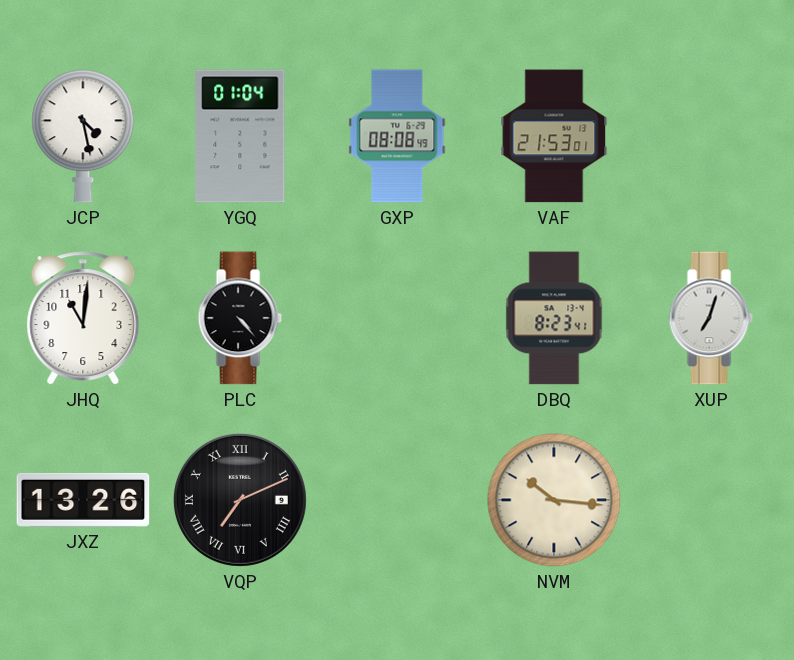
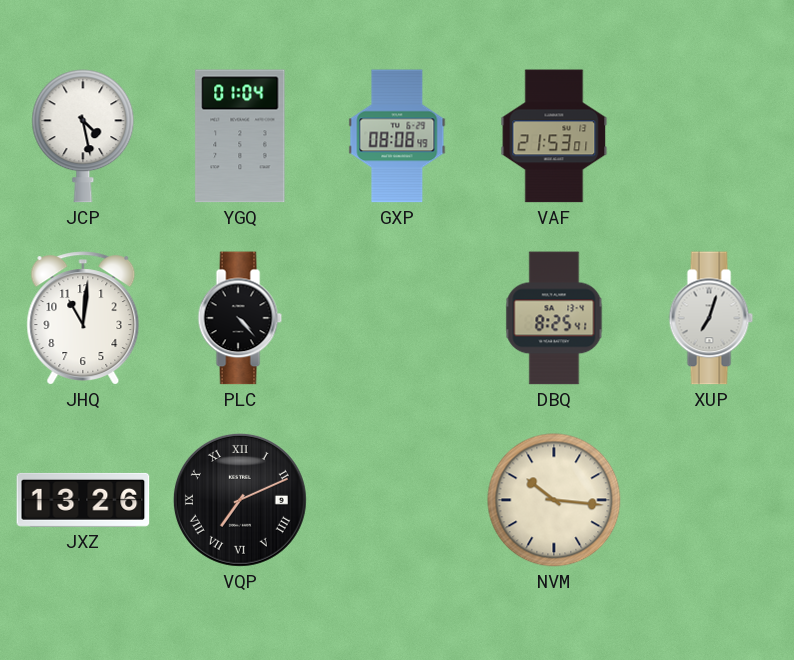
DBQ: 8:23 -> 8:25 (554, 318)
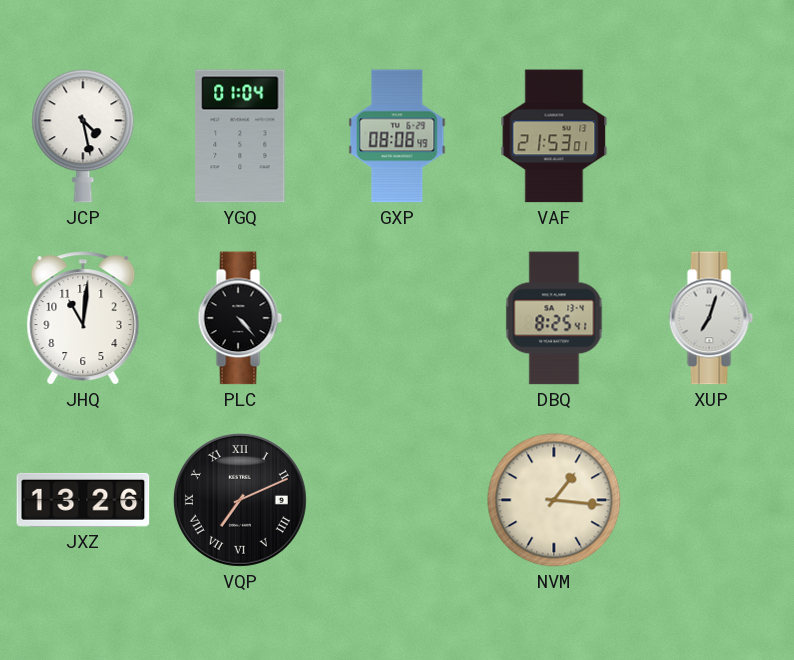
NVM: 10:16 -> 1:16 (554, 500)
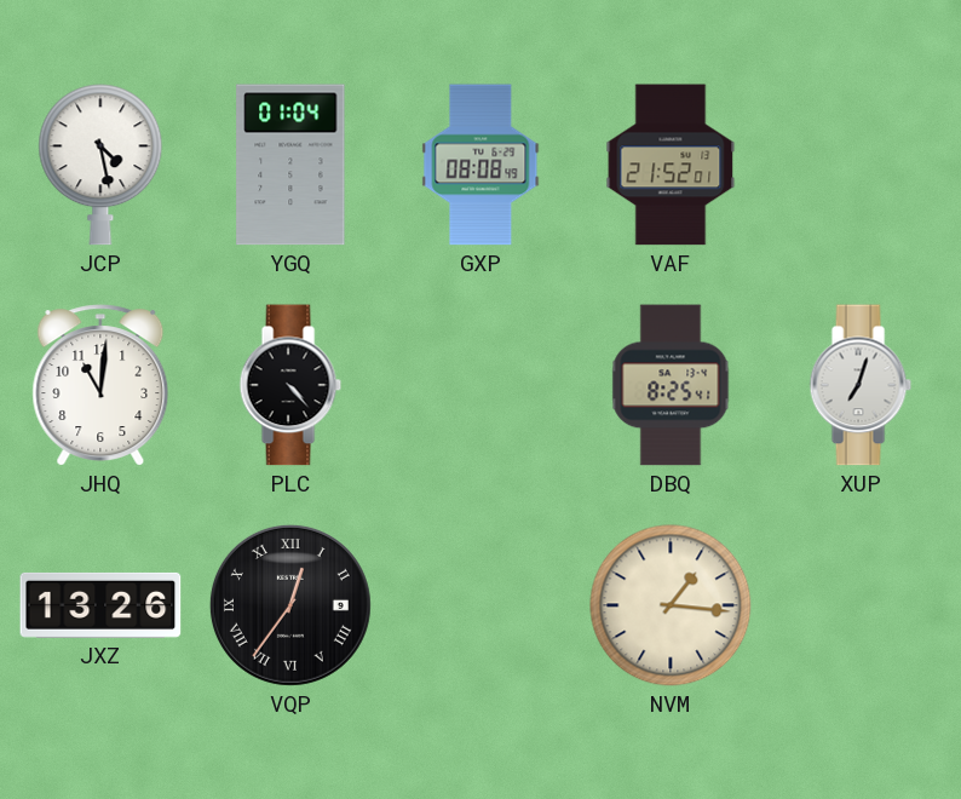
VAF: 21:53 -> 21:52 (671, 165)
VQP: 7:11 -> 12:36 (290, 605)
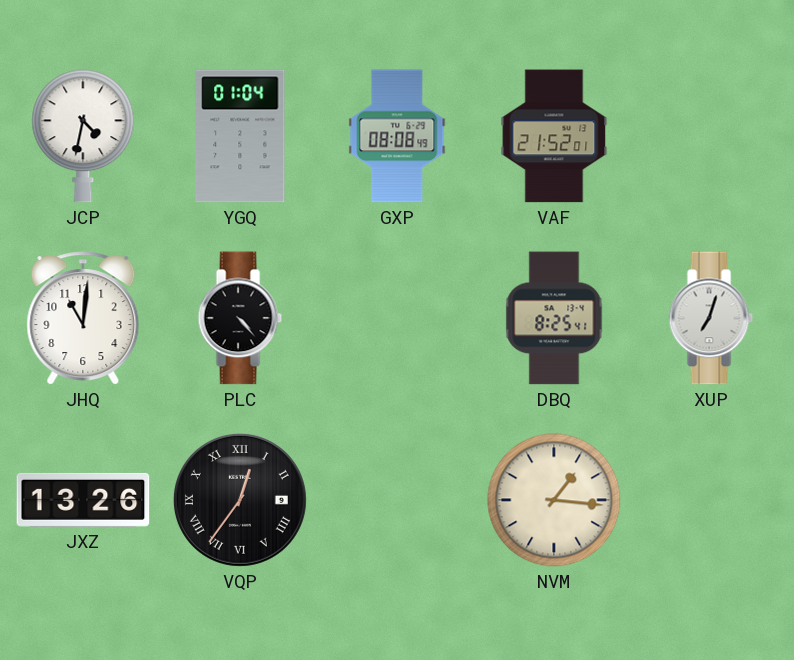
JCP: 4:28 -> 4:32 (83, 136)
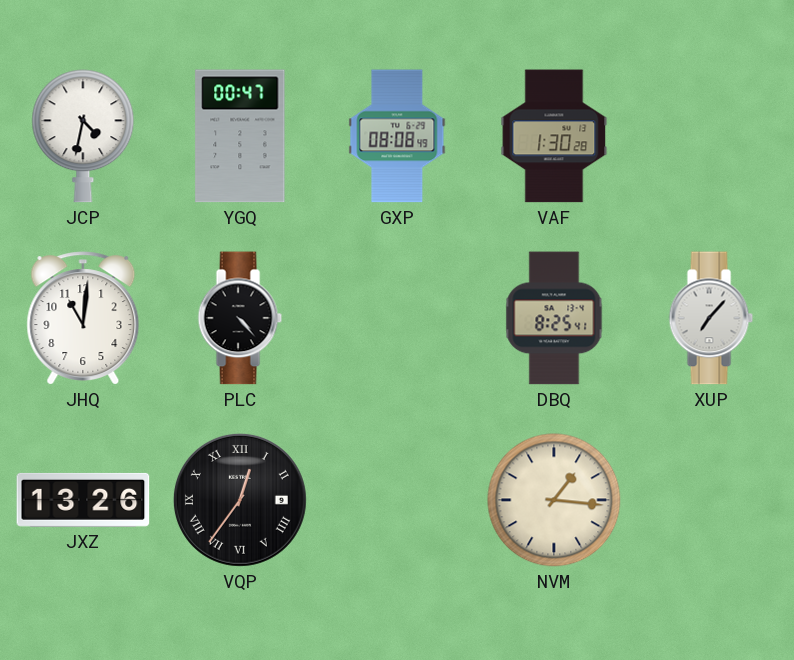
YGQ: 01:04 -> 00:47 (240, 136)
VAF: 21:52 -> 1:30 (554, 136)
XUP: 7:03 -> 7:07 (711, 318)
